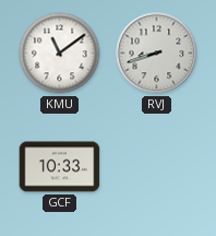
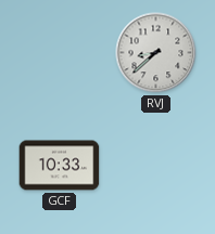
KMU: 11:09 -> none (60, 54)
RVJ: 8:42 -> 8:38 (156, 53)
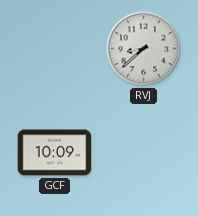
GCF: 10:33 -> 10:09 (55, 153)
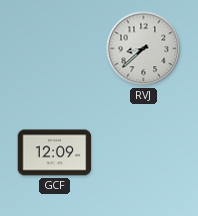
GCF: 10:09 -> 12:09 (55, 153)
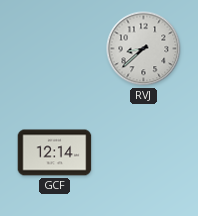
GCF: 12:09 -> 12:14 (55, 153)
